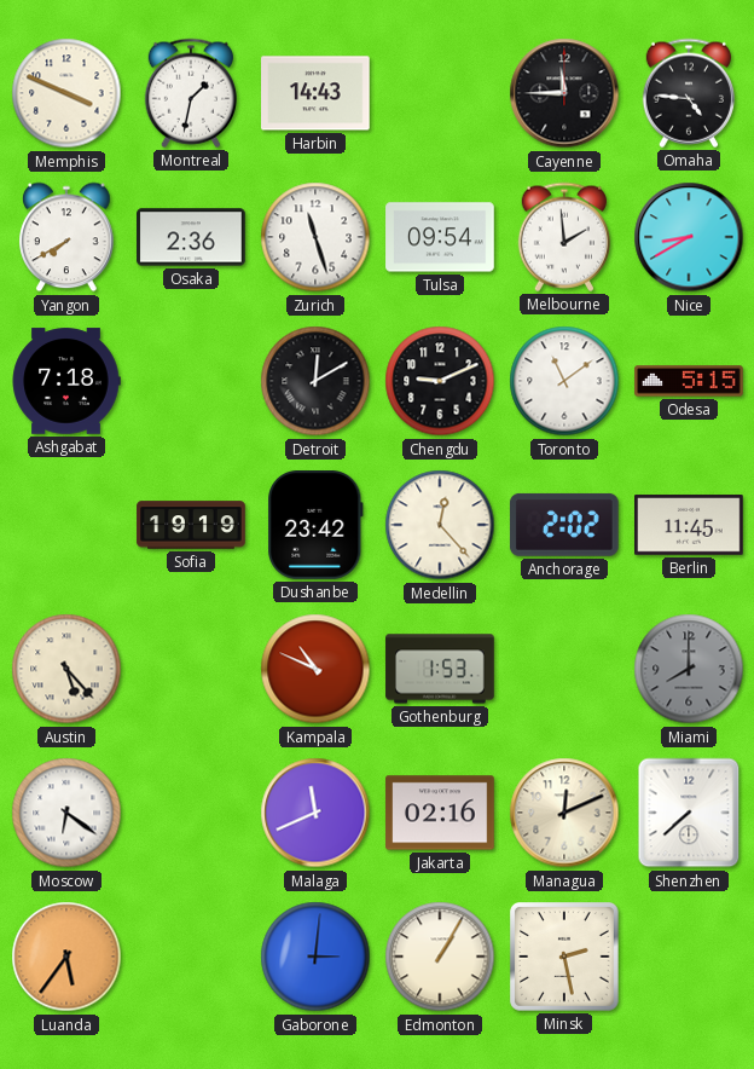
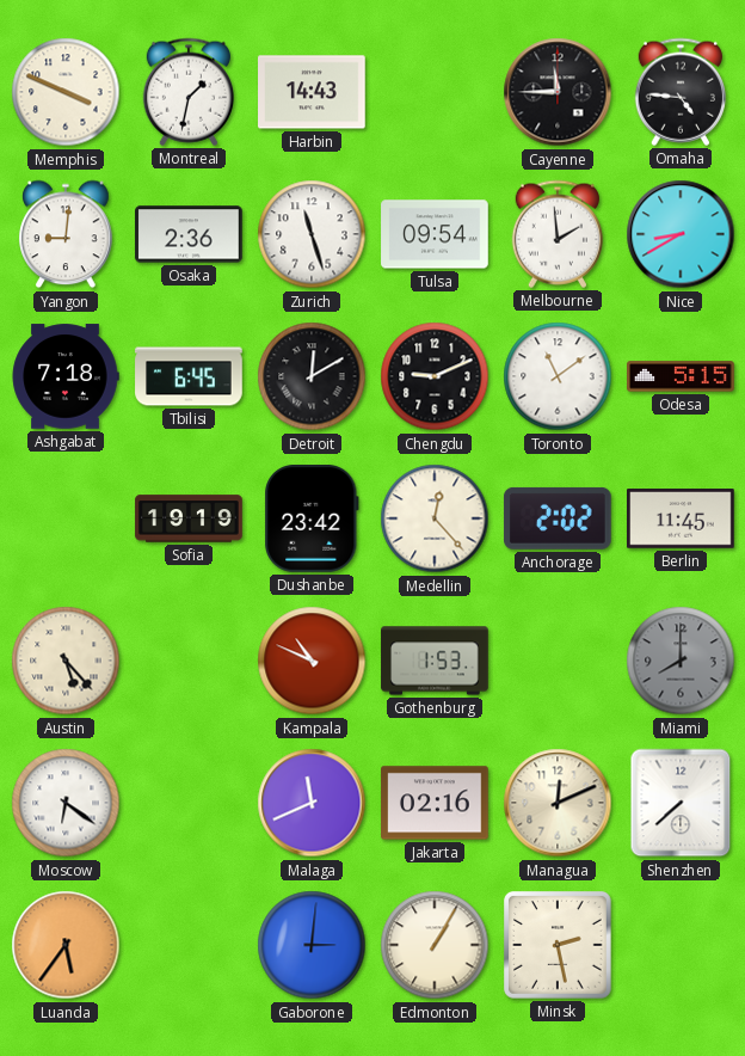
Yangon: 7:40 -> 9:01 (66, 234)
Tbilisi: none -> 6:45 (189, 376)
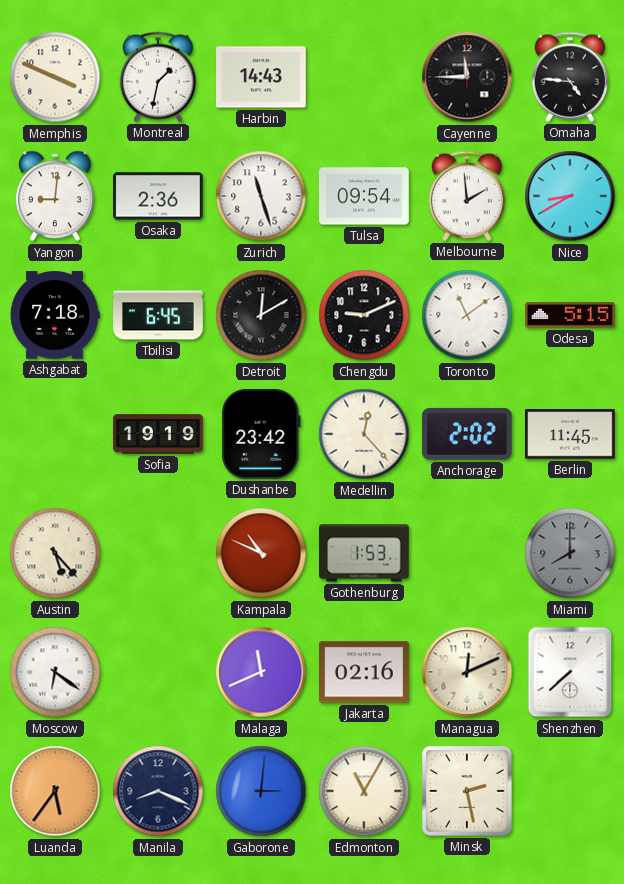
Manila: none -> 8:19 (158, 791)
Edmonton: 1:05 -> 11:05 (364, 791)
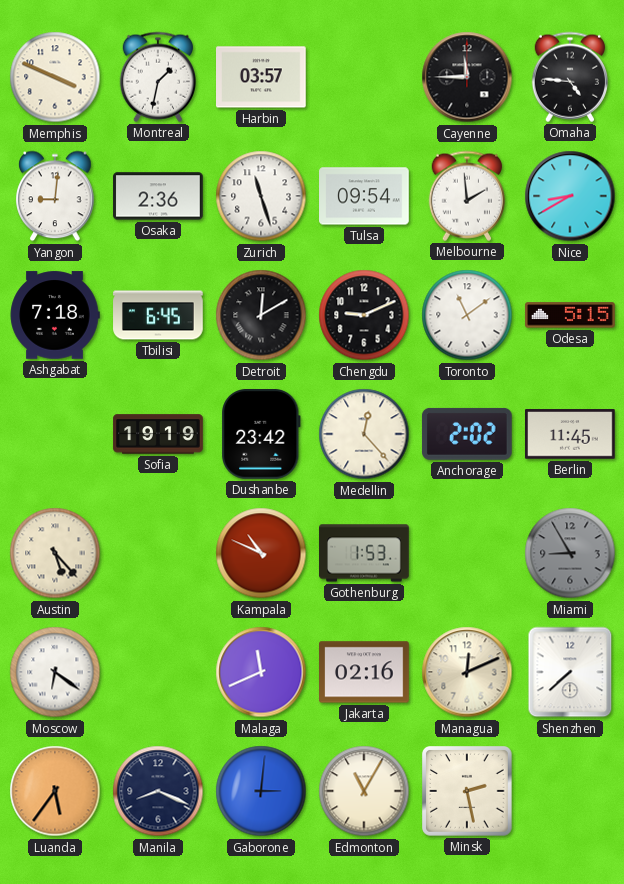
Harbin: 14:43 -> 03:57 (261, 77)
Miami: 8:00 -> 8:55 (570, 553)
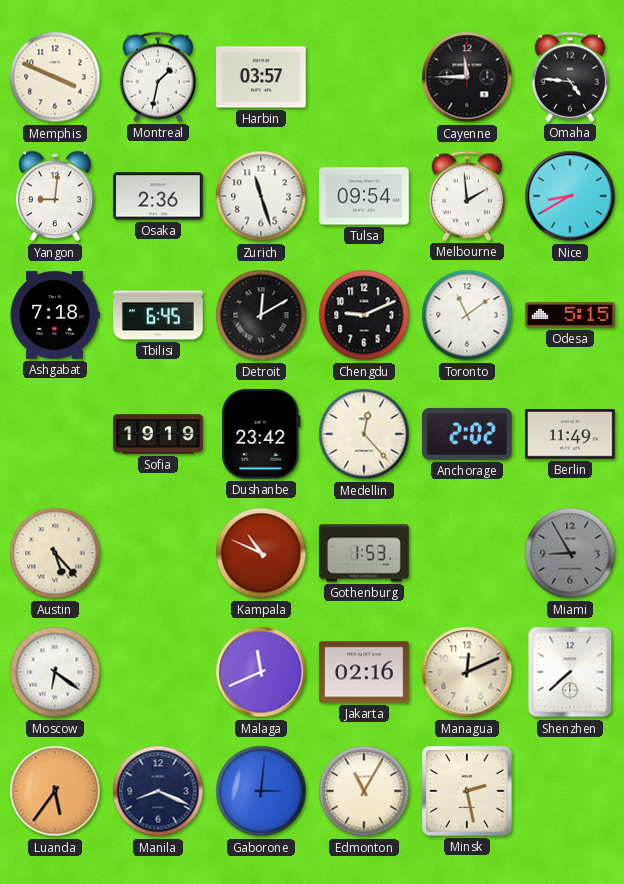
Berlin: 11:45 -> 11:49 (570, 434)
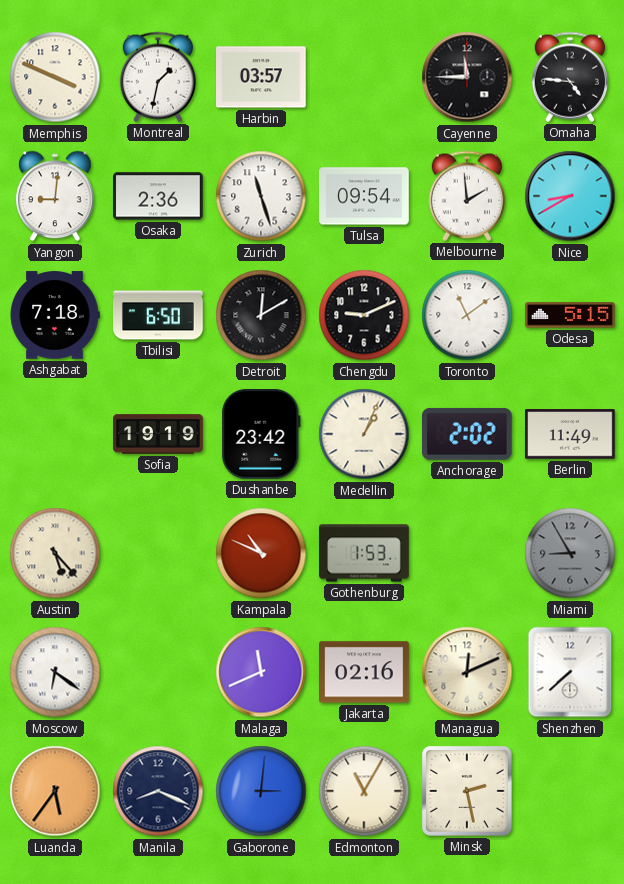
Tbilisi: 6:45 -> 6:50 (158, 315)
Medellin: 12:23 -> 1:04 (364, 434)
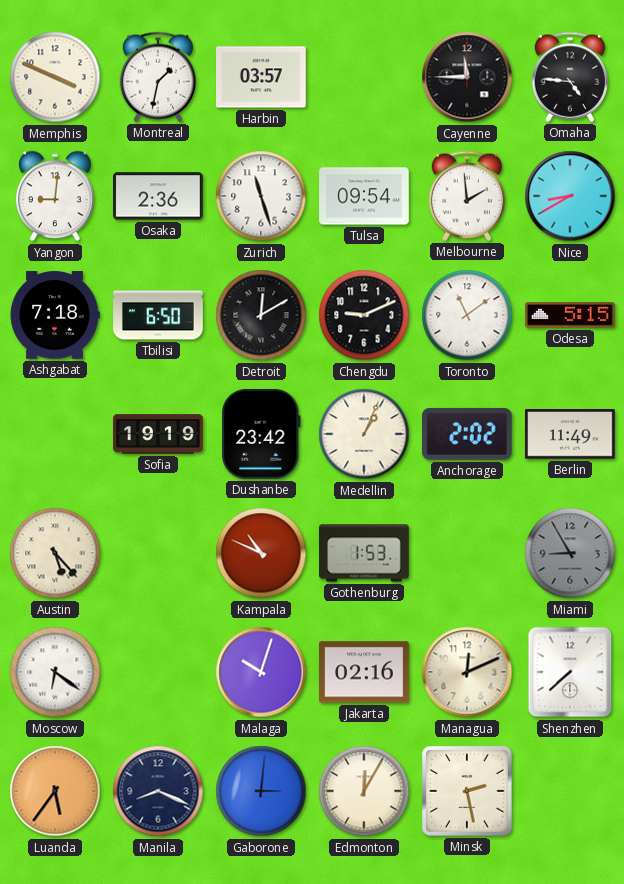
Malaga: 11:41 -> 10:03 (261, 672)
Edmonton: 11:05 -> 12:05 (364, 791)
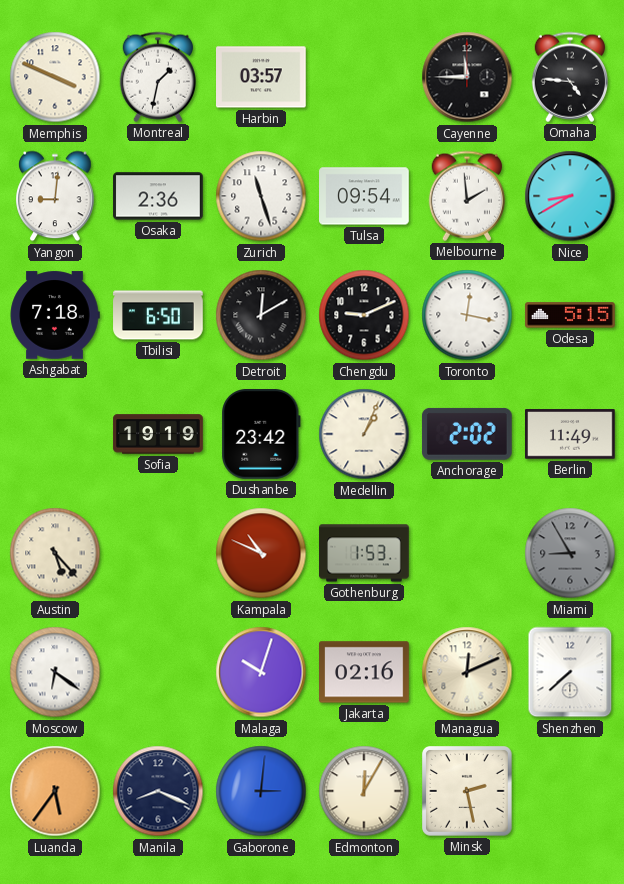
Toronto: 11:09 -> 12:17 (467, 315)
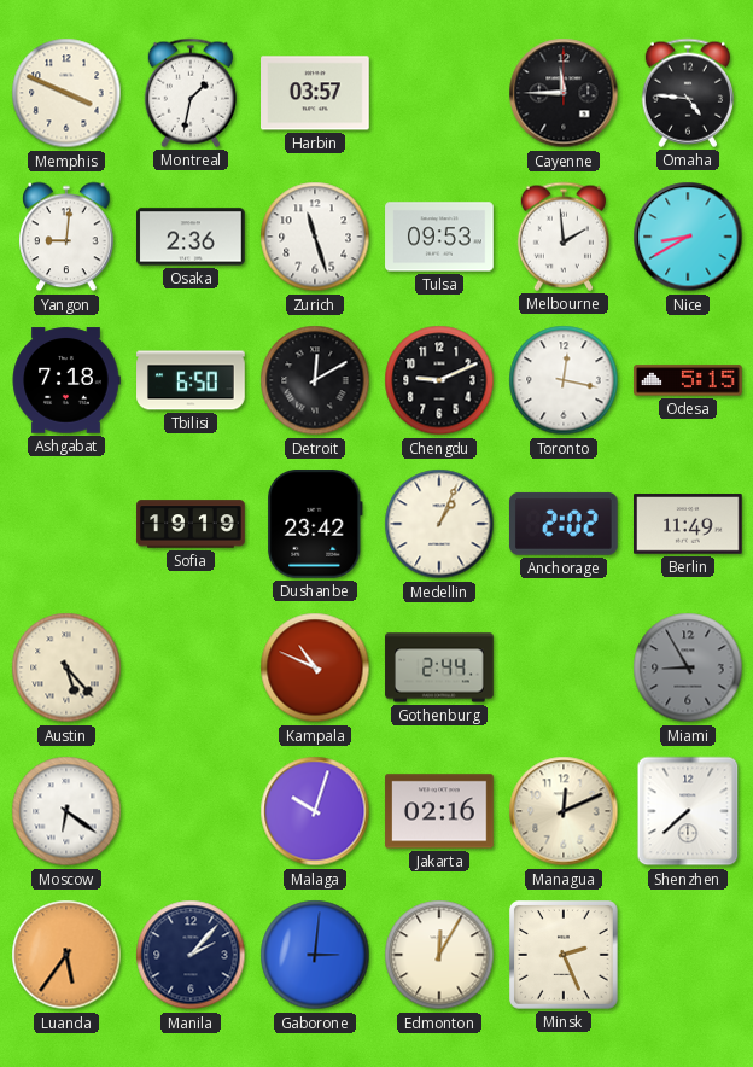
Tulsa: 09:54 -> 09:53 (439, 237)
Gothenburg: 1:53 -> 2:44 (439, 667)
Manila: 8:19 -> 2:07 (191, 955)
Minsk: 2:28 -> 2:26 (565, 956)
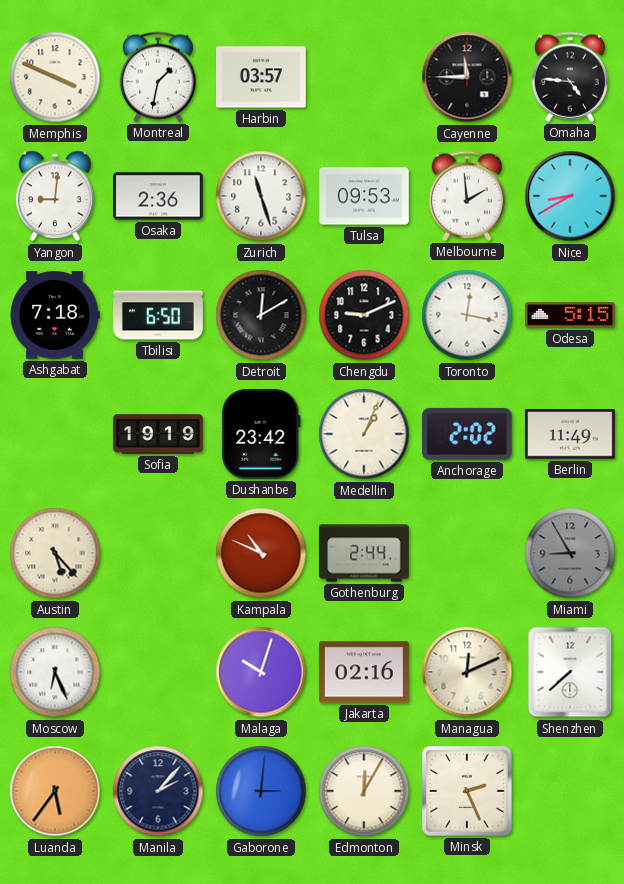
Moscow: 6:21 -> 6:26 (55, 672)
